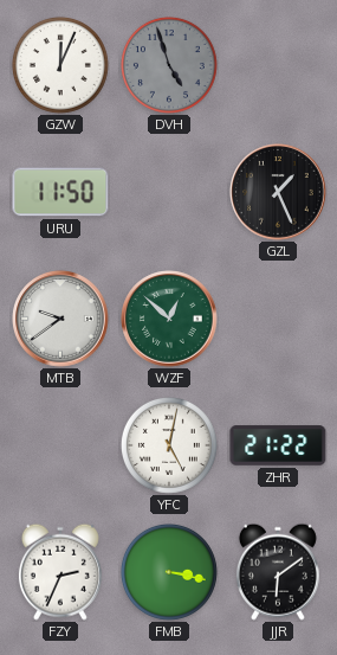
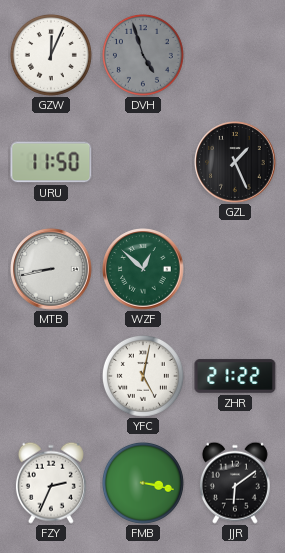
MTB: 9:39 -> 8:43 (51, 269)
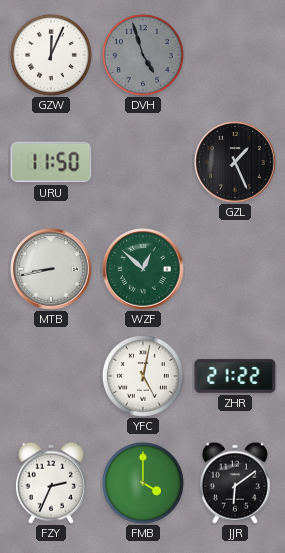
FMB: 3:17 -> 4:00 (143, 483)
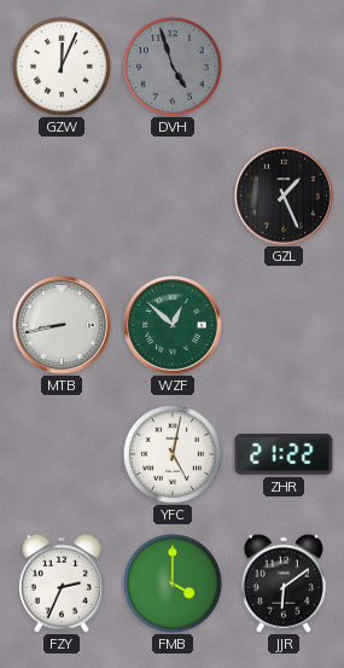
URU: 11:50 -> none (51, 162)
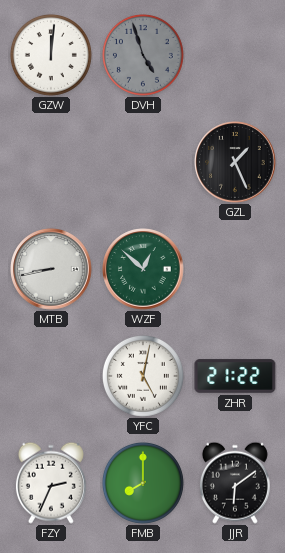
GZW: 12:04 -> 12:01 (51, 55)
FMB: 4:00 -> 8:00 (143, 483)
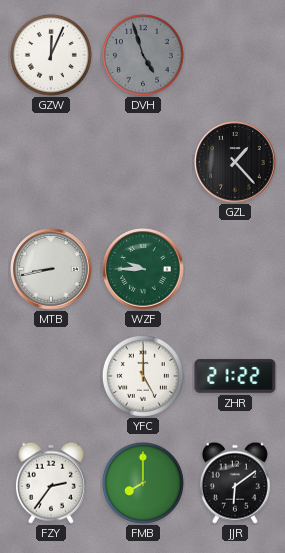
GZW: 12:01 -> 12:04 (51, 55)
GZL: 1:26 -> 1:23 (235, 162)
WZF: 12:52 -> 9:45 (143, 269)
YFC: 5:02 -> 5:00 (143, 376)
FZY: 2:34 -> 2:36 (51, 483)
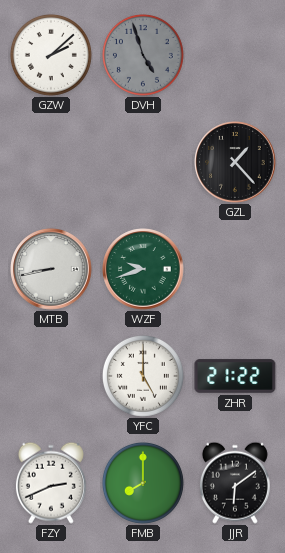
GZW: 12:04 -> 2:08 (51, 55)
WZF: 9:45 -> 9:42 (143, 269)
FZY: 2:36 -> 2:41 (51, 483)
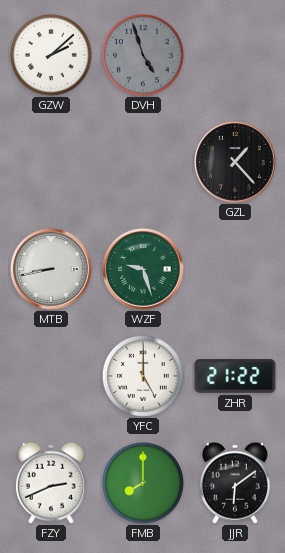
WZF: 9:42 -> 9:27 (143, 269)
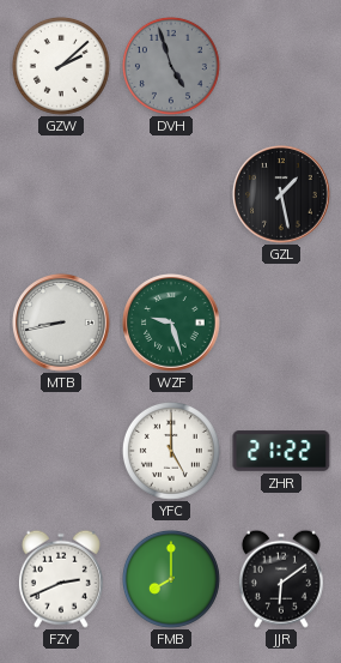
GZL: 1:23 -> 1:28 (281, 194)
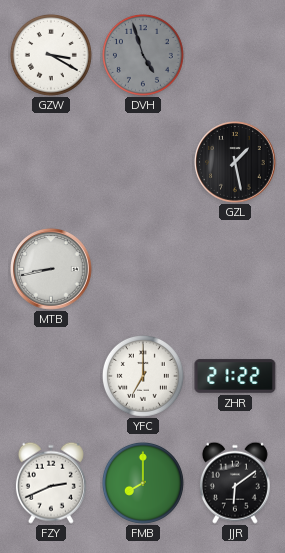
GZW: 2:08 -> 3:20 (51, 55)
WZF: 9:27 -> none (171, 323)
YFC: 5:00 -> 7:00 (143, 376)
